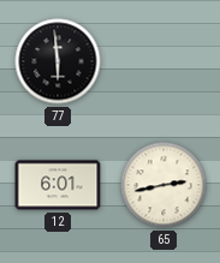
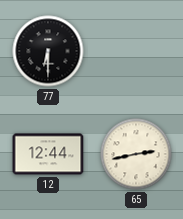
77: 5:59 -> 6:30 (48, 51)
12: 6:01 -> 12:44 (48, 154)
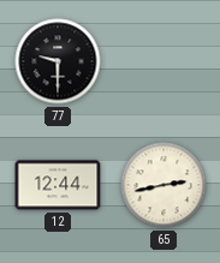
77: 6:30 -> 9:30 (58, 61)
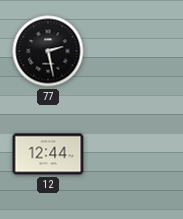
77: 9:30 -> 2:28 (48, 51)
65: 2:43 -> none (163, 185)
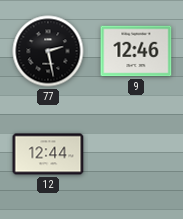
9: none -> 12:46 (136, 51)
